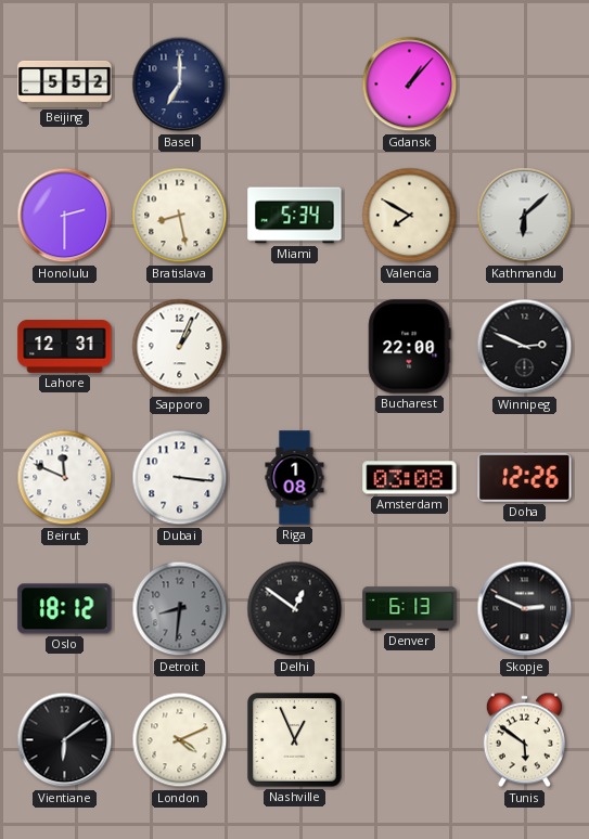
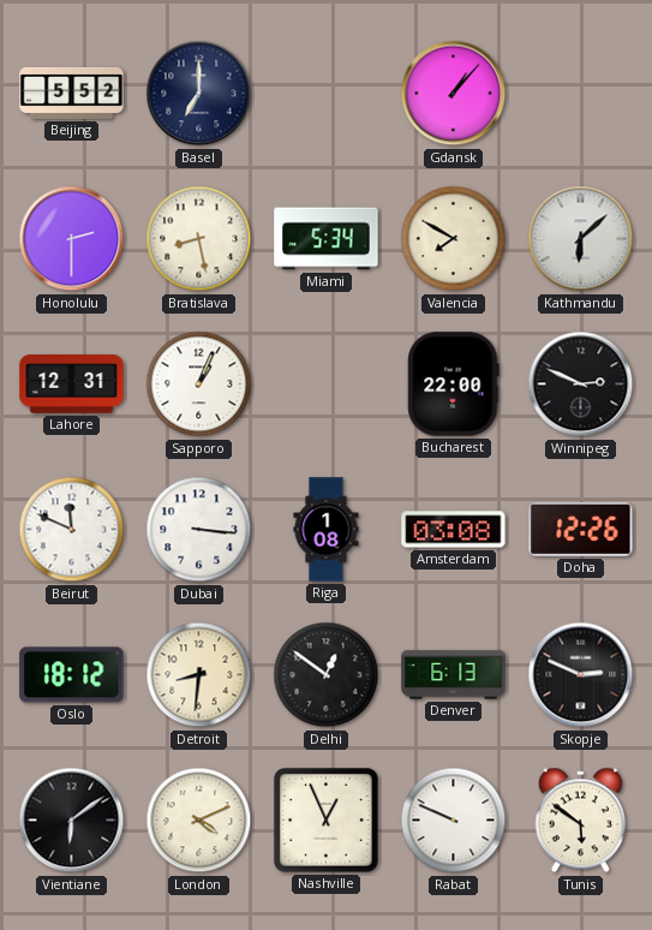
Detroit dial: grey -> cream (199, 675)
Rabat: none -> 9:49 (454, 821)
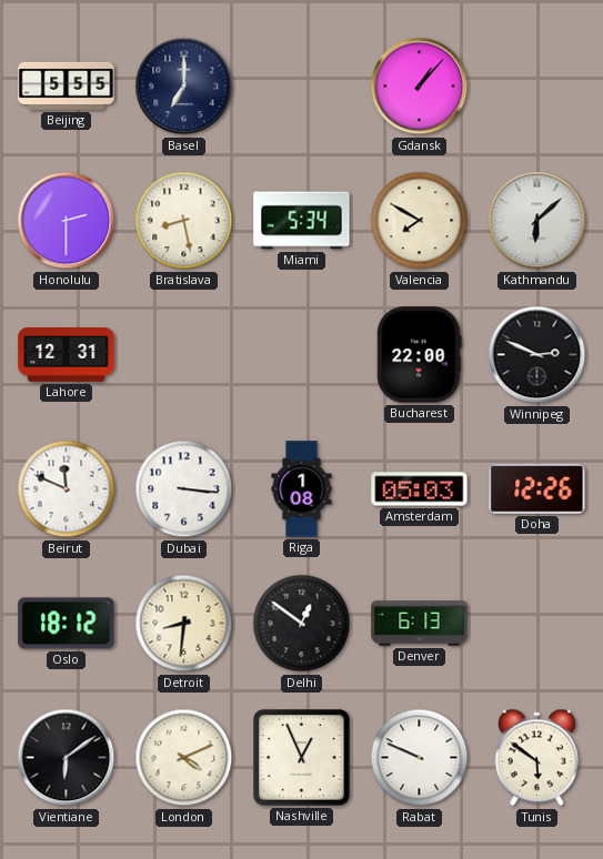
Beijing: 5:52 -> 5:55 (67, 85)
Sapporo: 1:04 -> none (199, 384)
Amsterdam: 03:08 -> 05:03 (420, 489)
Skopje: 2:49 -> none (581, 675)
